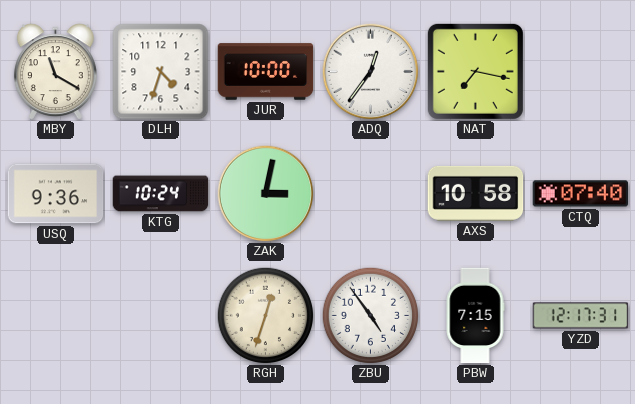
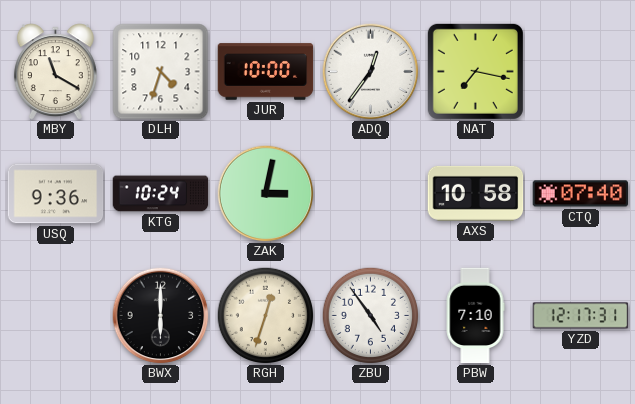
BWX: none -> 6:00 (161, 316)
PBW: 7:15 -> 7:10 (475, 316)
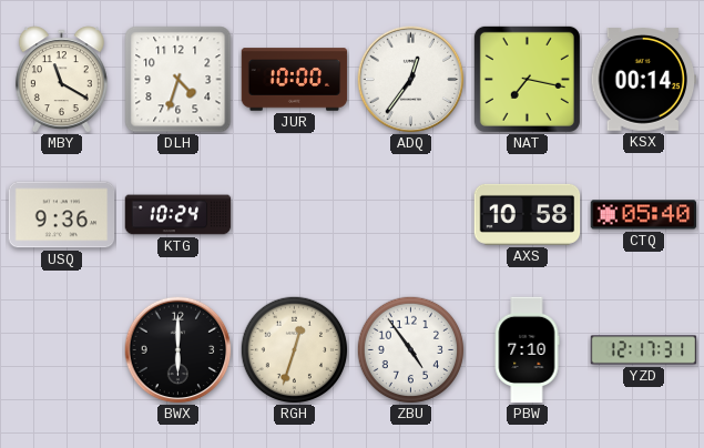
KSX: none -> 00:14 (644, 80)
ZAK: 3:02 -> none (266, 194)
CTQ: 07:40 -> 05:40 (644, 215)
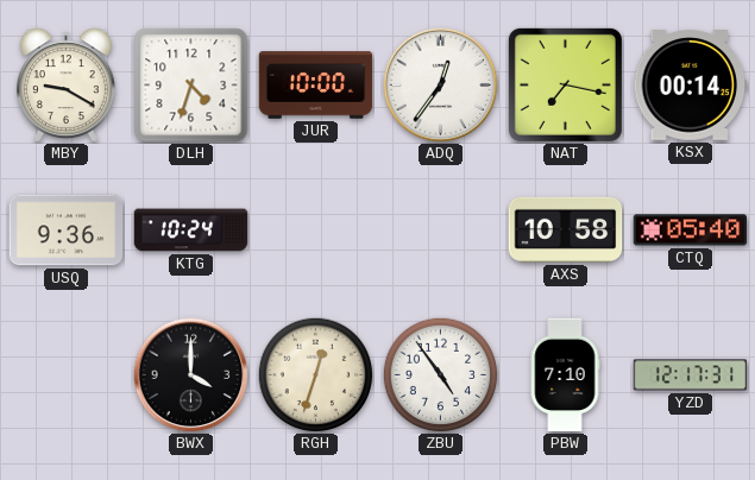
MBY: 11:20 -> 9:20 (65, 86)
BWX: 6:00 -> 4:00 (191, 375)
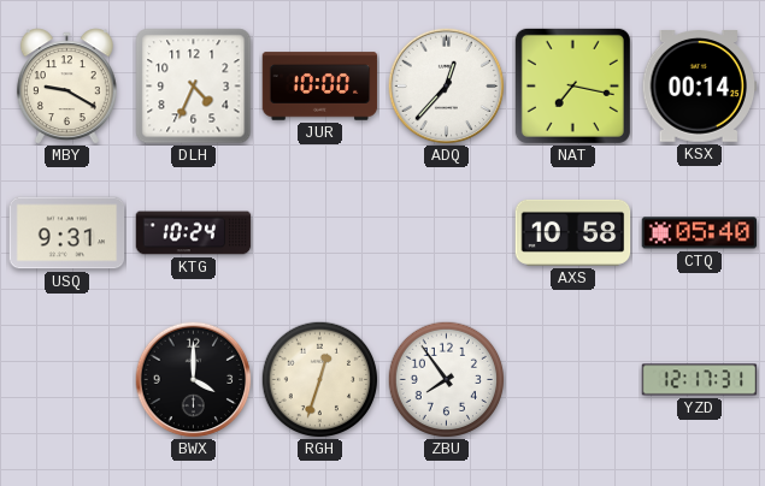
DLH: 4:33 -> 4:34 (194, 87)
ADQ: 12:36 -> 12:37 (447, 87)
USQ: 9:36 -> 9:31 (67, 233)
ZBU: 4:54 -> 7:54 (446, 379)
PBW: 7:10 -> none (565, 375)
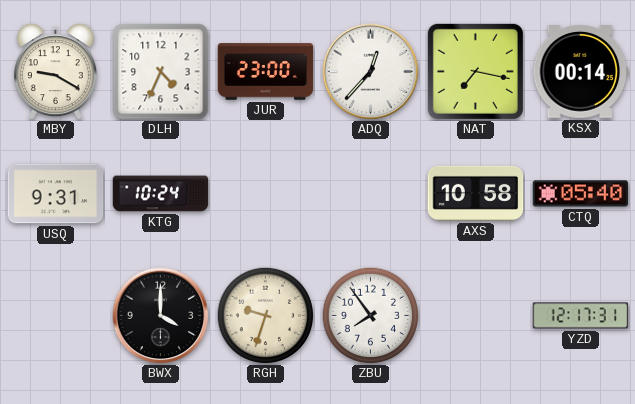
JUR: 10:00 -> 23:00 (266, 72)
RGH: 12:33 -> 9:33 (265, 315)
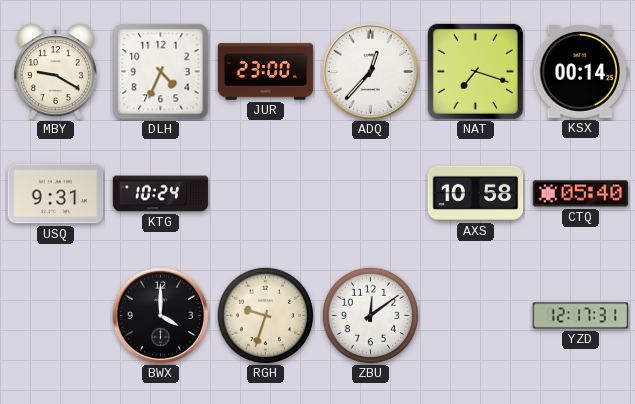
NAT: 7:17 -> 7:18 (475, 71)
ZBU: 7:54 -> 12:09 (370, 315)
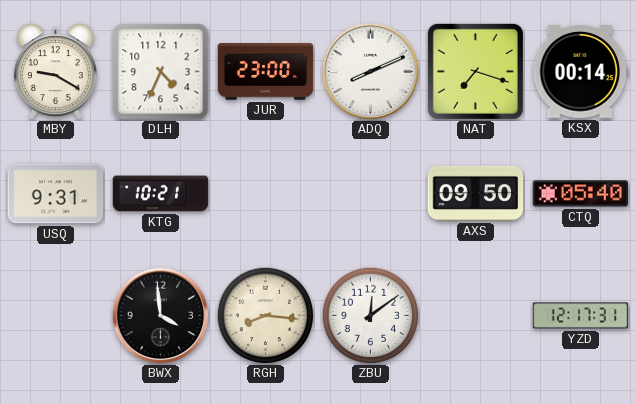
ADQ: 12:37 -> 8:11 (371, 72)
KTG: 10:24 -> 10:21 (161, 194)
AXS: 10:58 -> 09:50 (476, 193)
BWX: 4:00 -> 3:59 (161, 316)
RGH: 9:33 -> 8:16 (265, 315)
